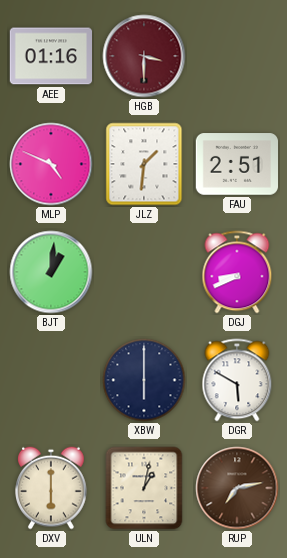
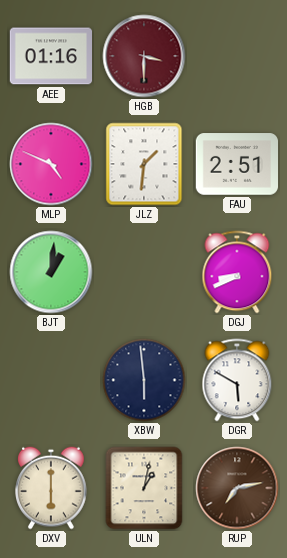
XBW: 6:00 -> 5:59 (144, 380)
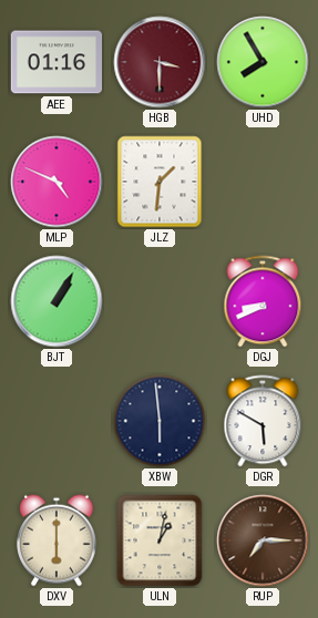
UHD: none -> 7:55 (263, 62)
FAU: 2:51 -> none (237, 164)
BJT: 1:01 -> 1:05 (57, 301)
RUP: 7:13 -> 7:15 (263, 540)
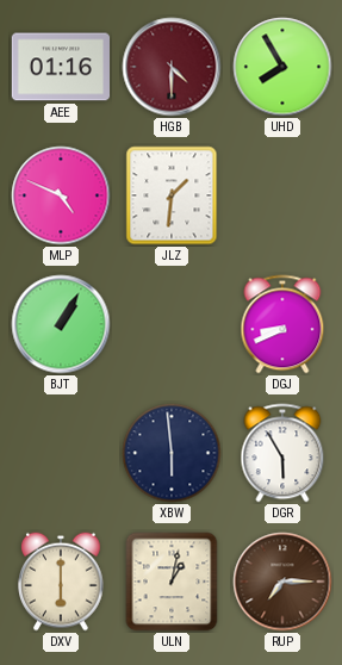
HGB: 3:30 -> 4:30 (172, 67)
DGR: 5:50 -> 5:55 (282, 453)
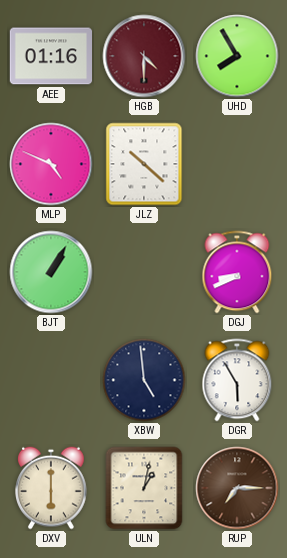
JLZ: 1:31 -> 10:22 (144, 164)
XBW: 5:59 -> 4:59 (144, 380)
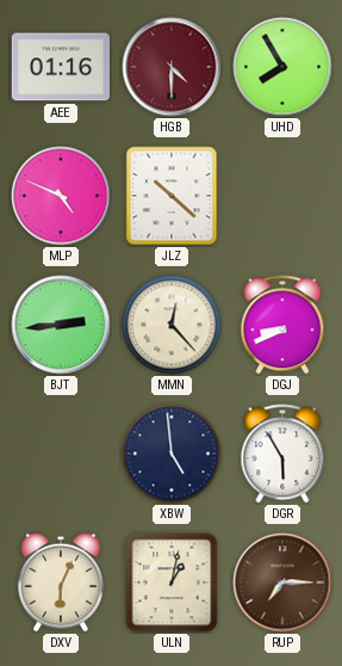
BJT: 1:05 -> 2:44 (61, 325)
MMN: none -> 12:23 (172, 325)
DXV: 6:00 -> 6:04 (62, 582)
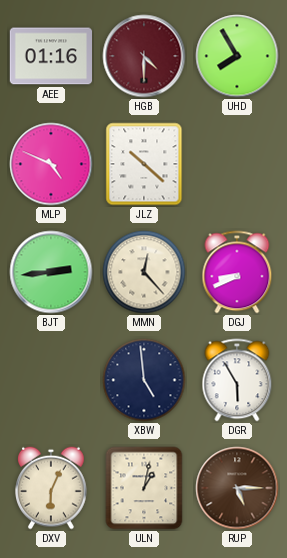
RUP: 7:15 -> 5:15 (237, 488)
